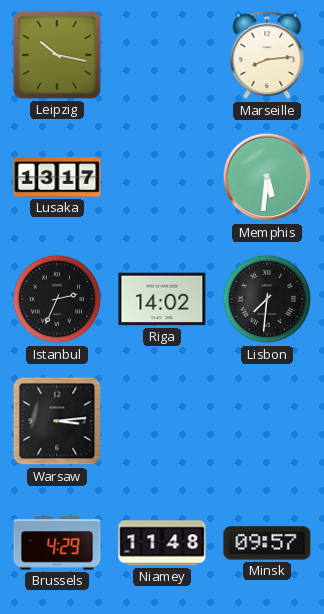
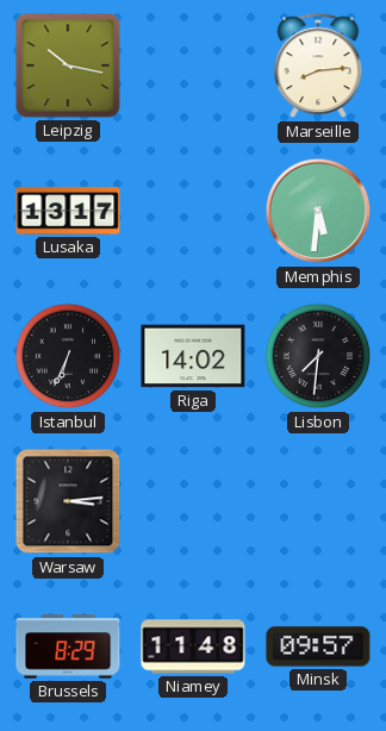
Istanbul: 2:34 -> 6:34 (68, 356)
Brussels: 4:29 -> 8:29 (68, 646)
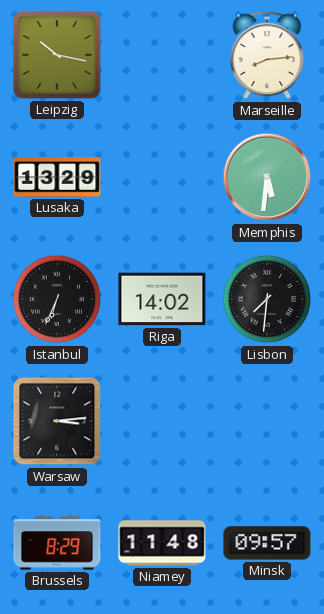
Lusaka: 13:17 -> 13:29 (57, 177)
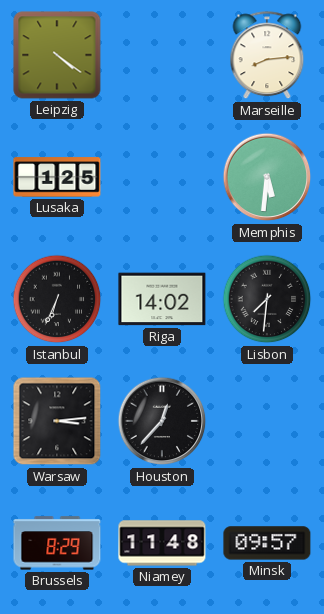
Leipzig: 10:17 -> 4:21 (57, 55)
Lusaka: 13:29 -> 1:25 (57, 177)
Houston: none -> 12:37 (162, 421)
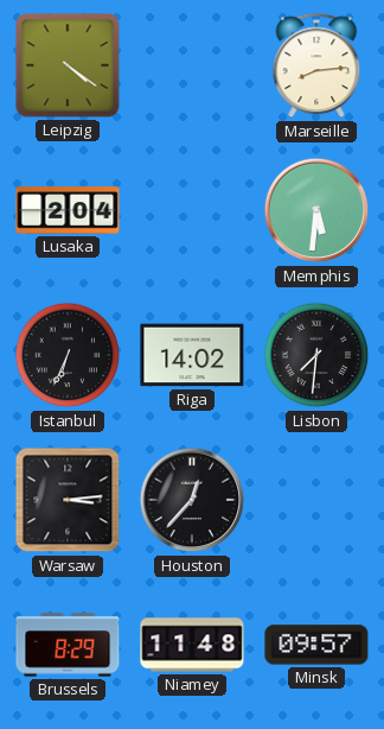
Lusaka: 1:25 -> 2:04 (68, 210)
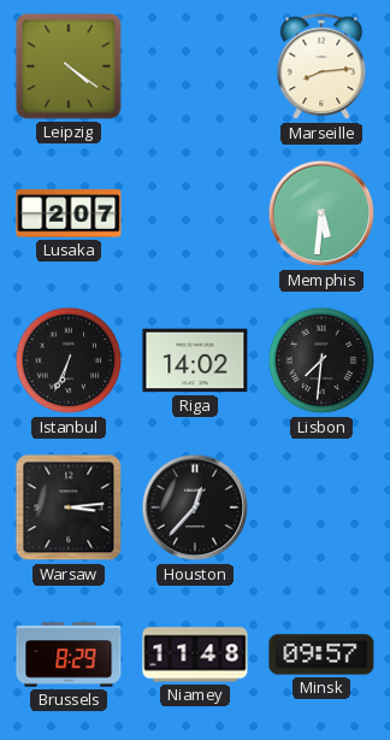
Lusaka: 2:04 -> 2:07 (69, 213)
